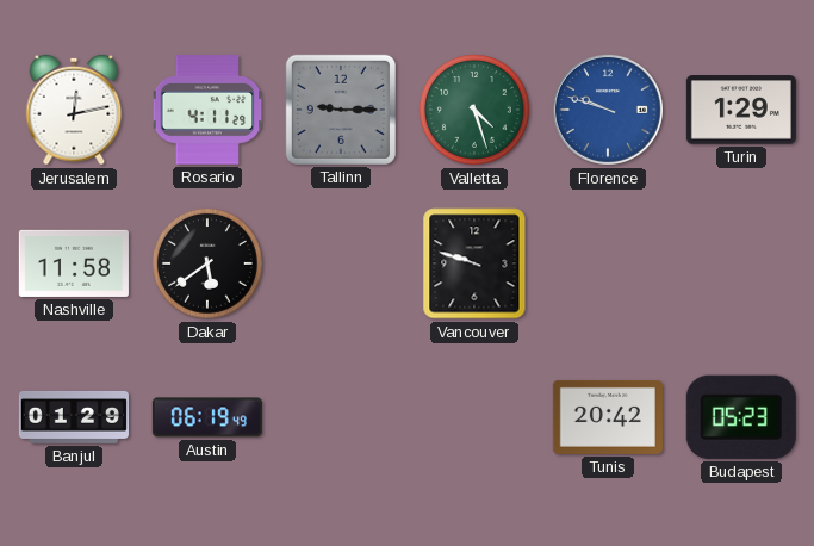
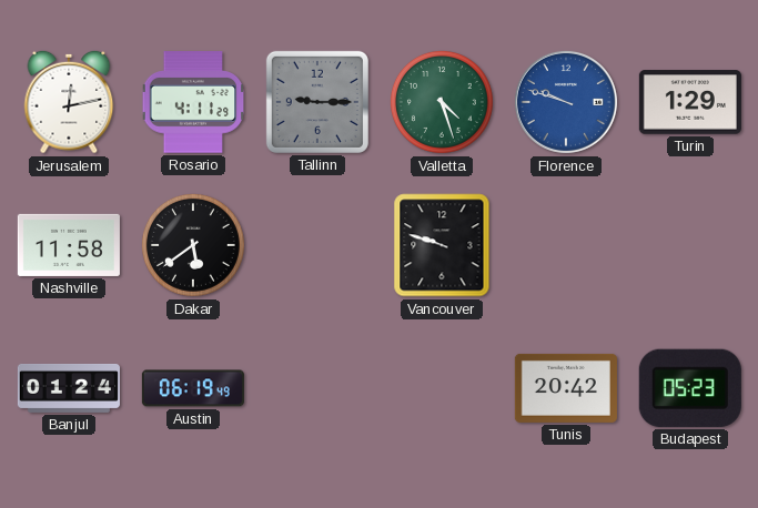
Banjul: 01:29 -> 01:24 (69, 388)
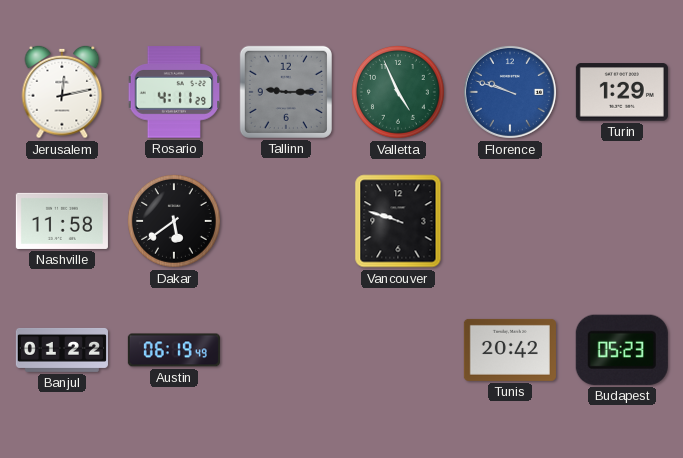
Valletta: 4:27 -> 4:56 (399, 93)
Banjul: 01:24 -> 01:22 (62, 350)
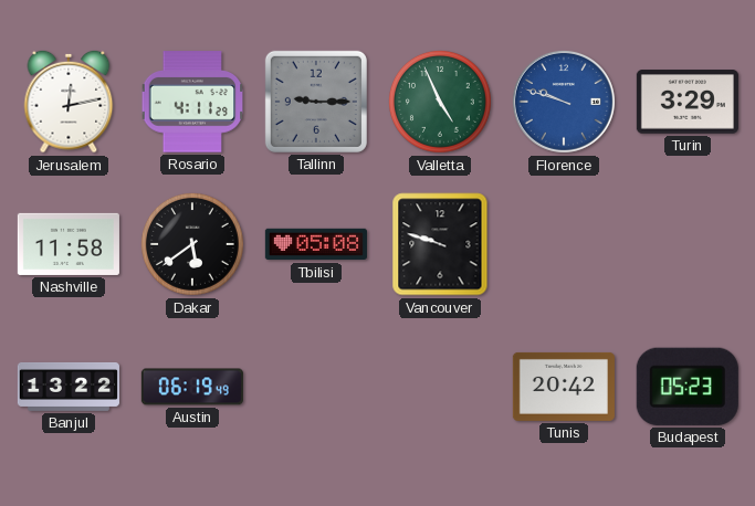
Turin: 1:29 -> 3:29 (688, 102)
Tbilisi: none -> 05:08 (316, 244)
Banjul: 01:22 -> 13:22 (69, 387)
